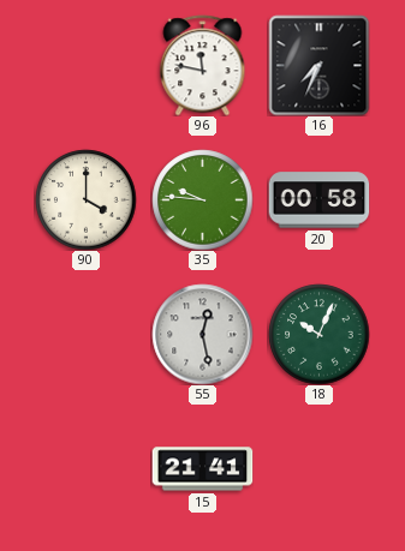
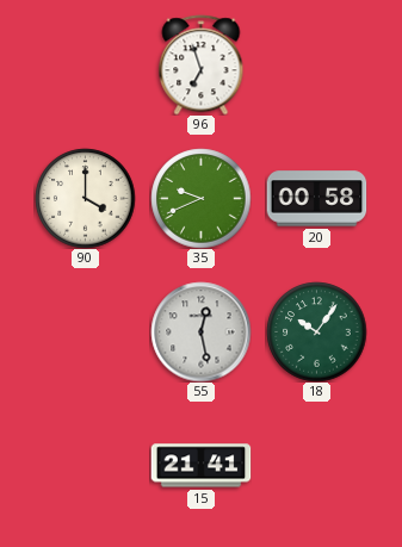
96: 11:47 -> 6:57 (202, 64)
16: 7:34 -> none (318, 65)
35: 9:46 -> 9:41 (200, 198)
18: 10:04 -> 10:06 (316, 331)
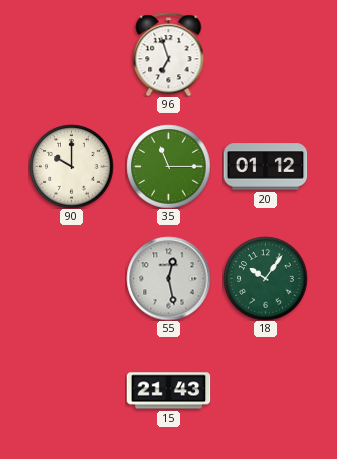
90: 4:00 -> 10:00 (71, 166)
35: 9:41 -> 11:15 (168, 166)
20: 00:58 -> 01:12 (265, 167)
15: 21:41 -> 21:43 (168, 391)
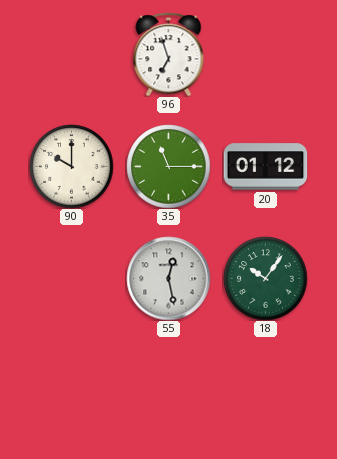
15: 21:43 -> none (168, 391)
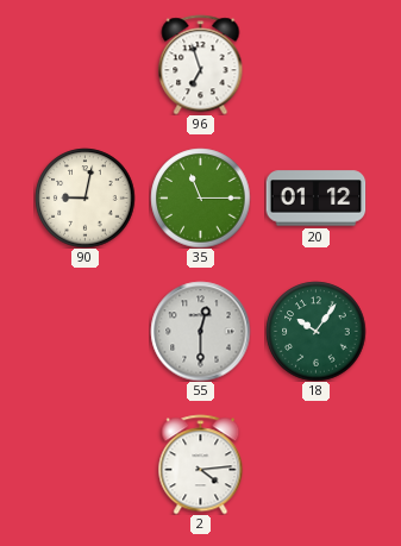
90: 10:00 -> 9:02 (84, 197)
55: 12:28 -> 12:30 (200, 331)
2: none -> 4:14 (201, 464)
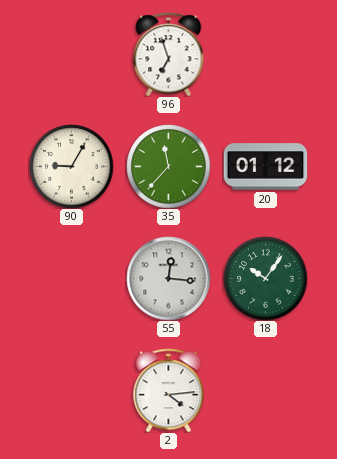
90: 9:02 -> 9:05 (71, 166)
35: 11:15 -> 11:37 (168, 166)
55: 12:30 -> 12:16 (168, 278)
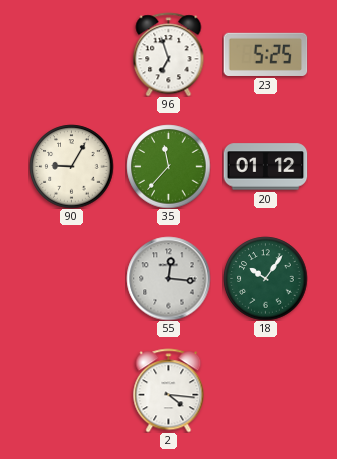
23: none -> 5:25 (265, 54)
2: 4:14 -> 4:16 (169, 390)
